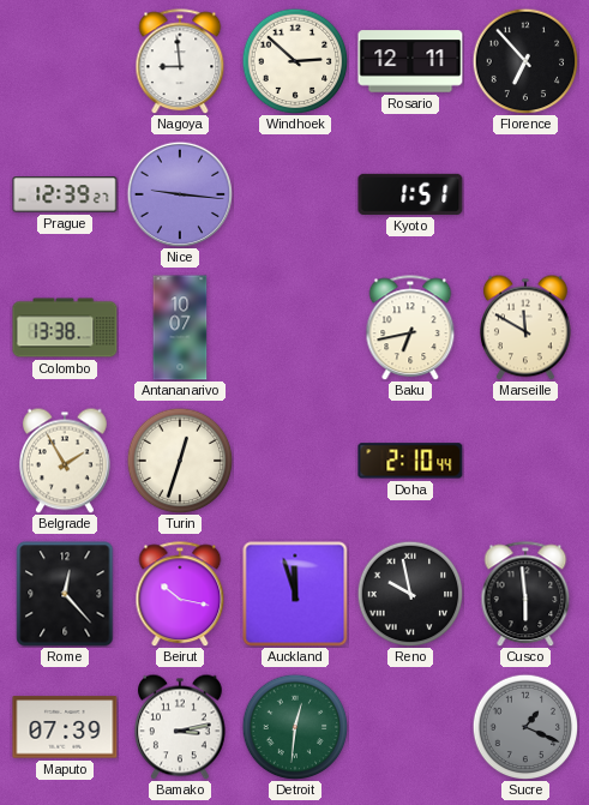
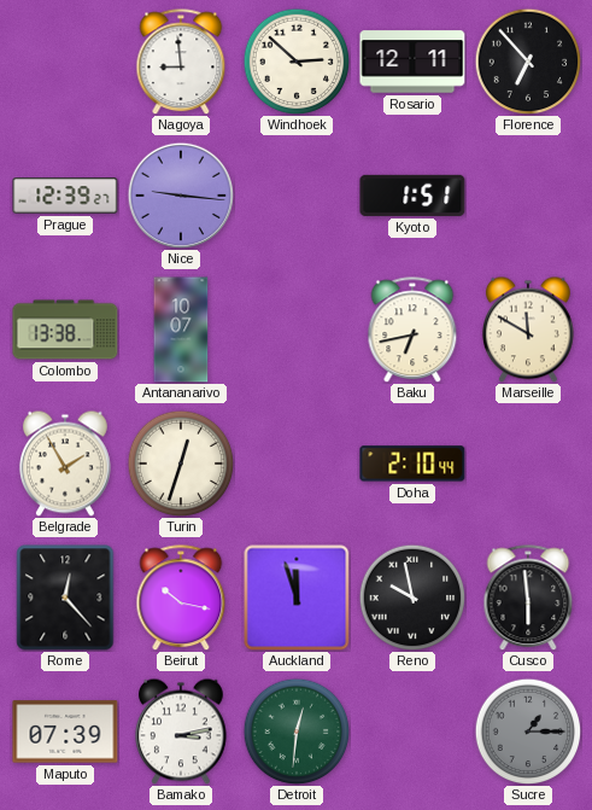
Sucre: 1:19 -> 1:15 (528, 732)
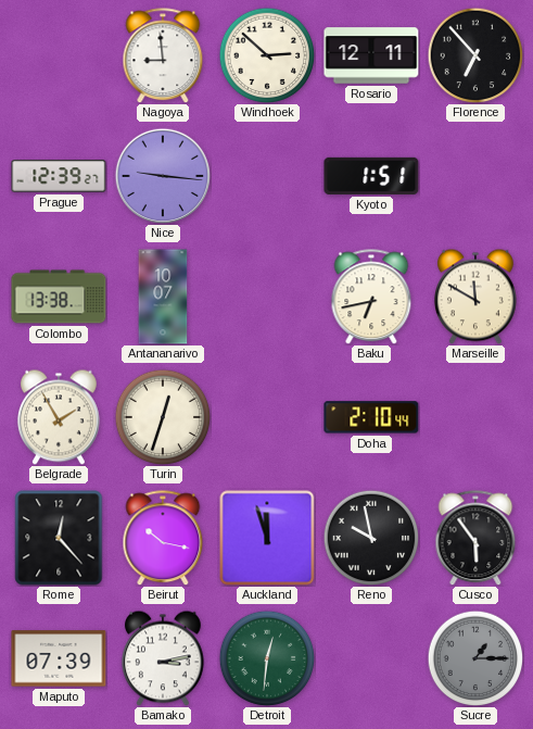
Cusco: 5:59 -> 5:54 (475, 538)
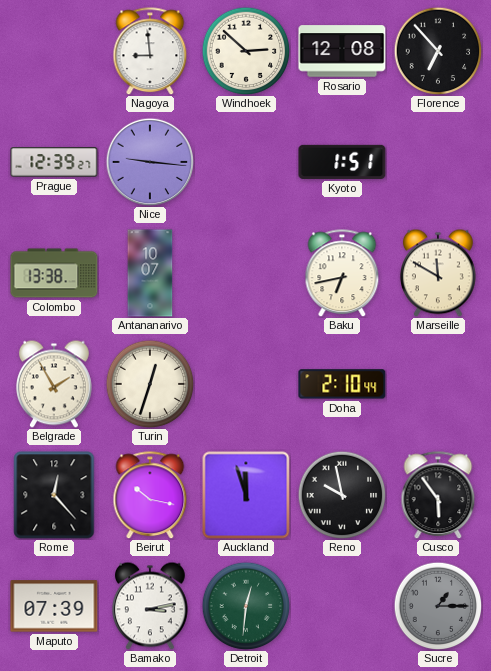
Rosario: 12:11 -> 12:08 (342, 51)
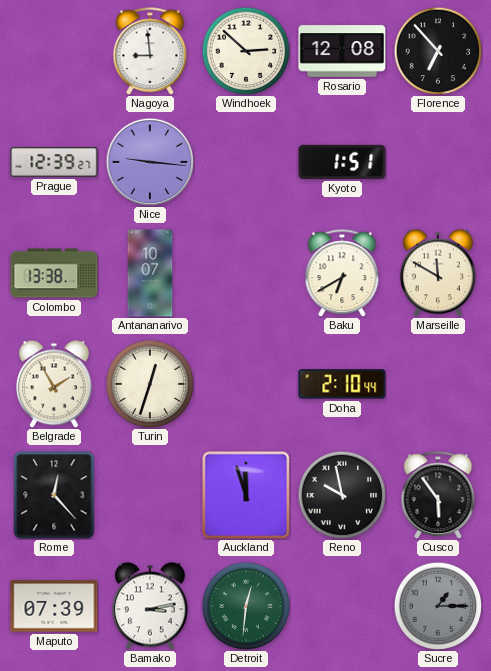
Baku: 6:43 -> 6:40 (342, 273)
Beirut: 10:17 -> none (150, 495)
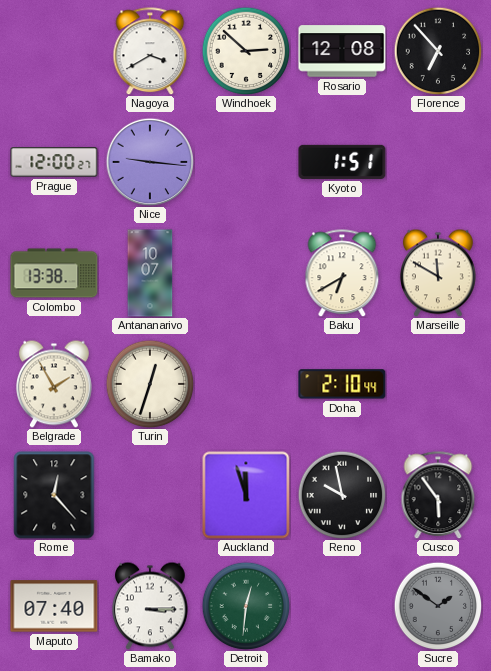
Nagoya: 8:59 -> 3:40 (150, 51)
Prague: 12:39 -> 12:00 (54, 162)
Maputo: 07:39 -> 07:40 (54, 606)
Bamako: 3:13 -> 3:15 (150, 606)
Sucre: 1:15 -> 1:51 (438, 606)
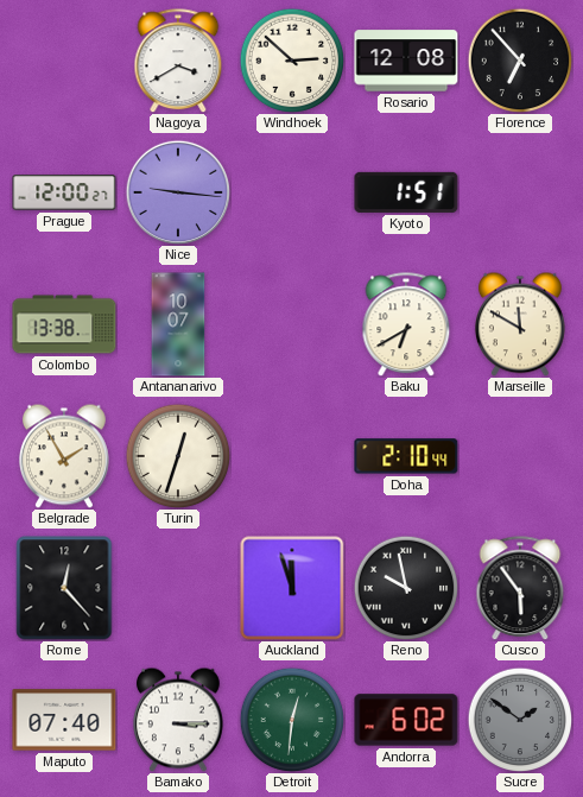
Andorra: none -> 6:02 (406, 720)
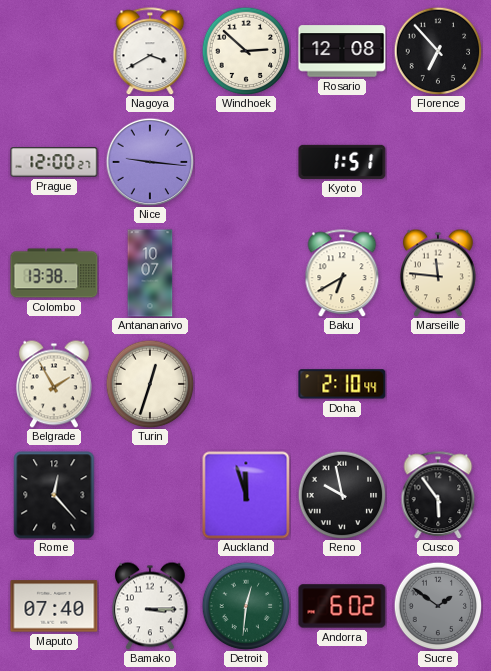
Marseille: 11:50 -> 11:46 (438, 273)
